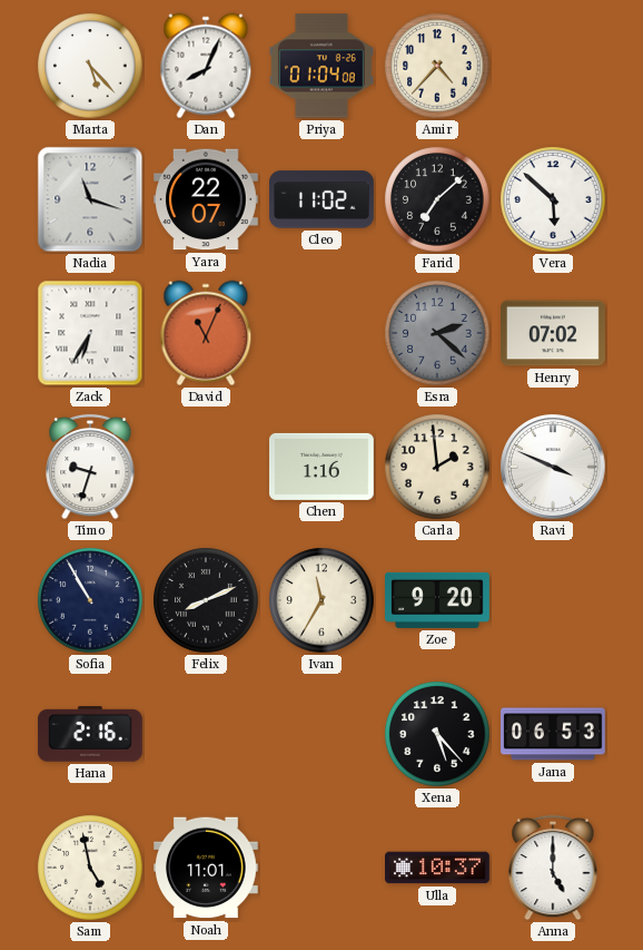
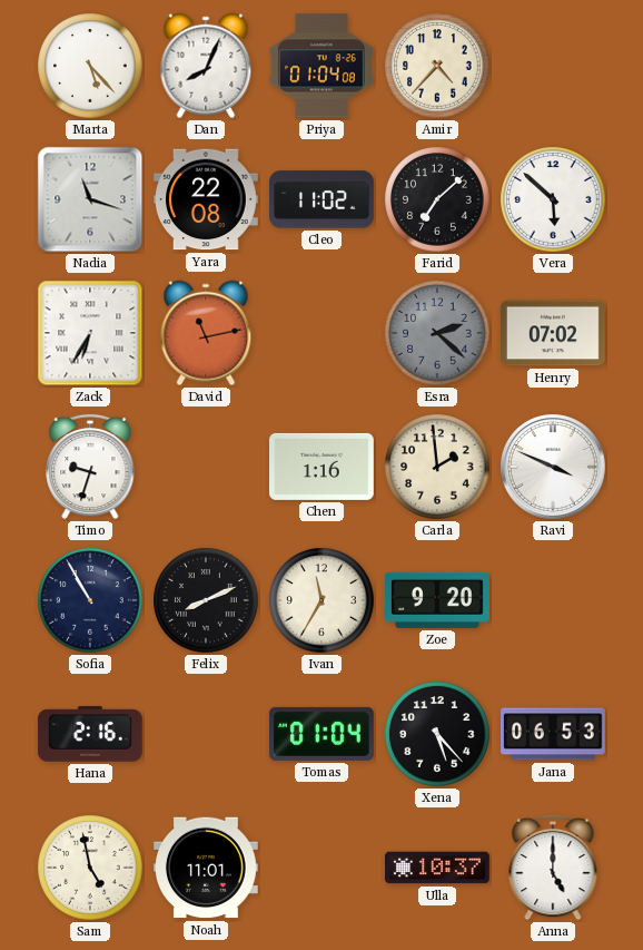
Yara: 22:07 -> 22:08 (207, 199)
David: 11:04 -> 11:13 (206, 333)
Tomas: none -> 01:04 (323, 734)
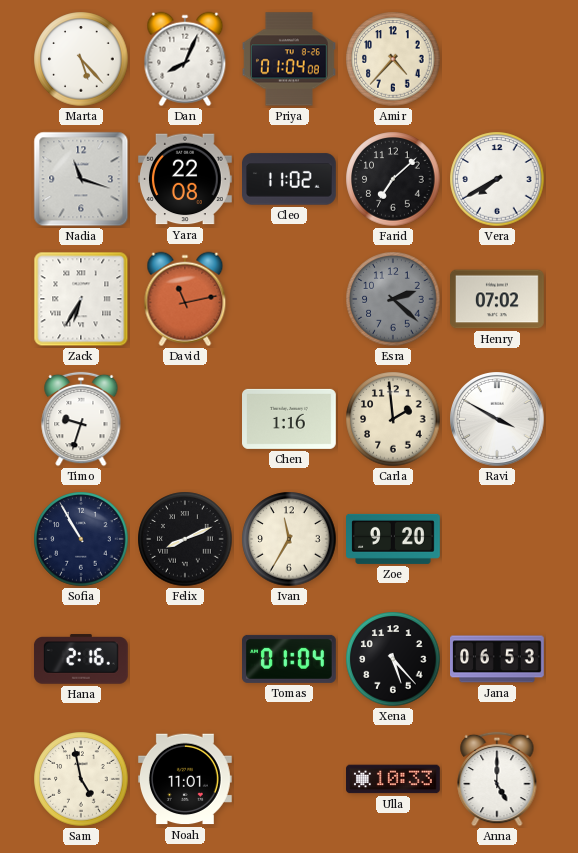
Vera: 5:52 -> 7:40 (497, 179)
Ravi: 3:49 -> 3:50 (498, 420)
Ulla: 10:37 -> 10:33 (394, 779)
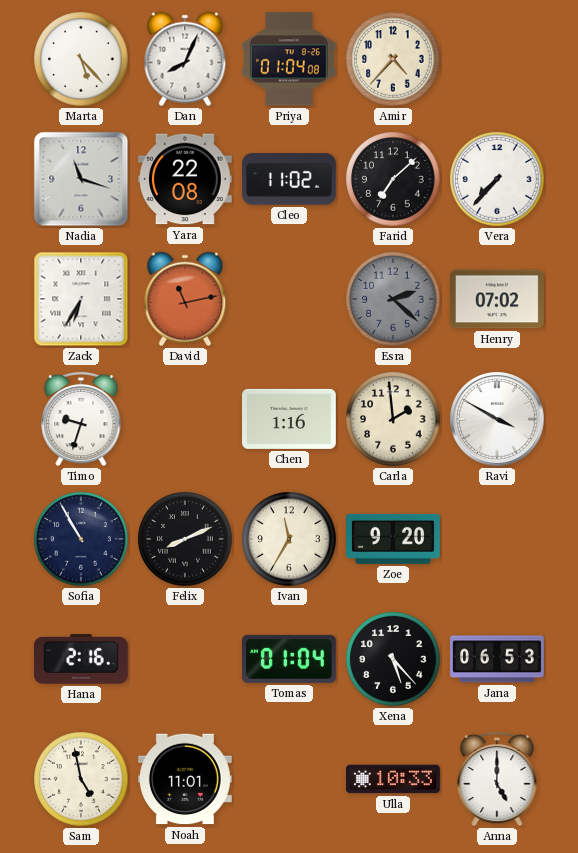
Vera: 7:40 -> 7:37 (497, 179)
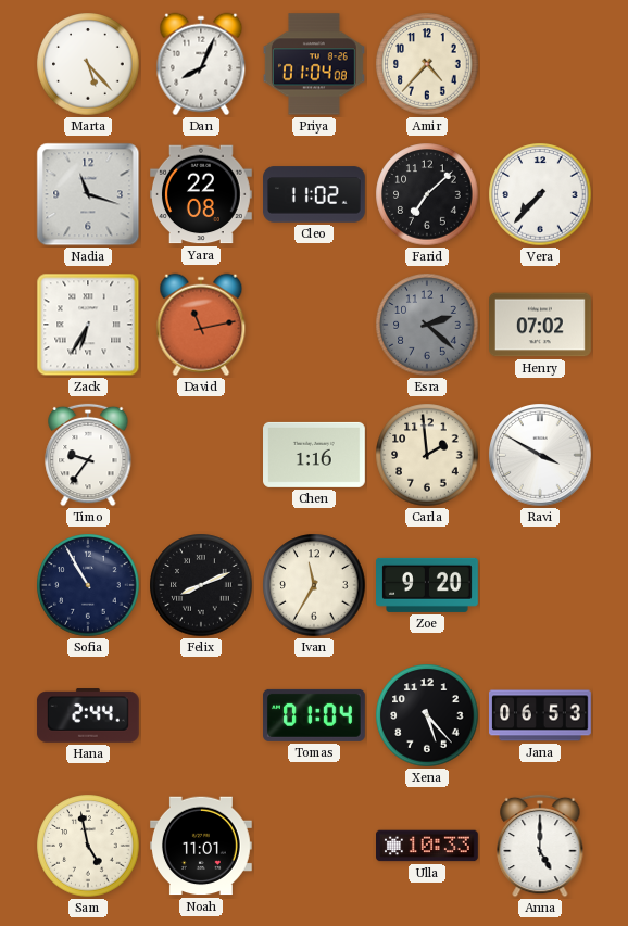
Timo: 9:33 -> 9:36 (88, 455)
Hana: 2:16 -> 2:44 (88, 715)
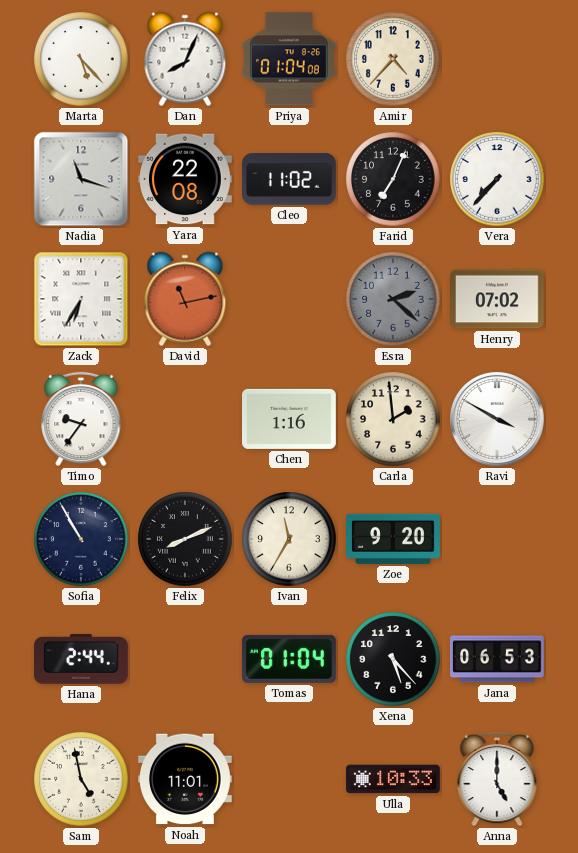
Farid: 7:08 -> 7:04 (393, 179)
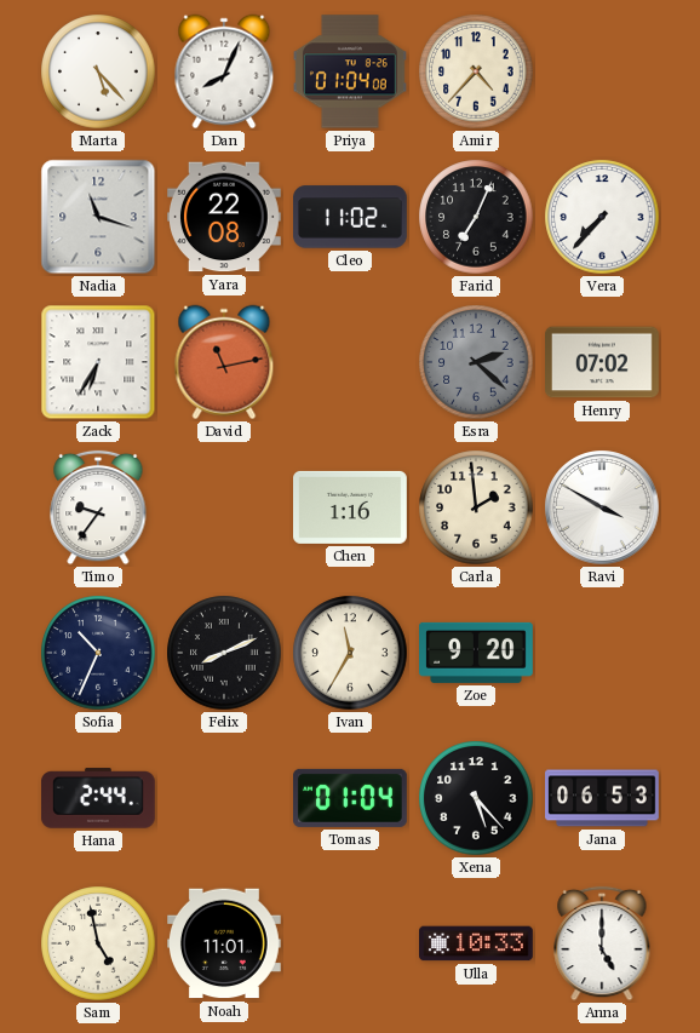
Sofia: 10:55 -> 10:34 (98, 653)
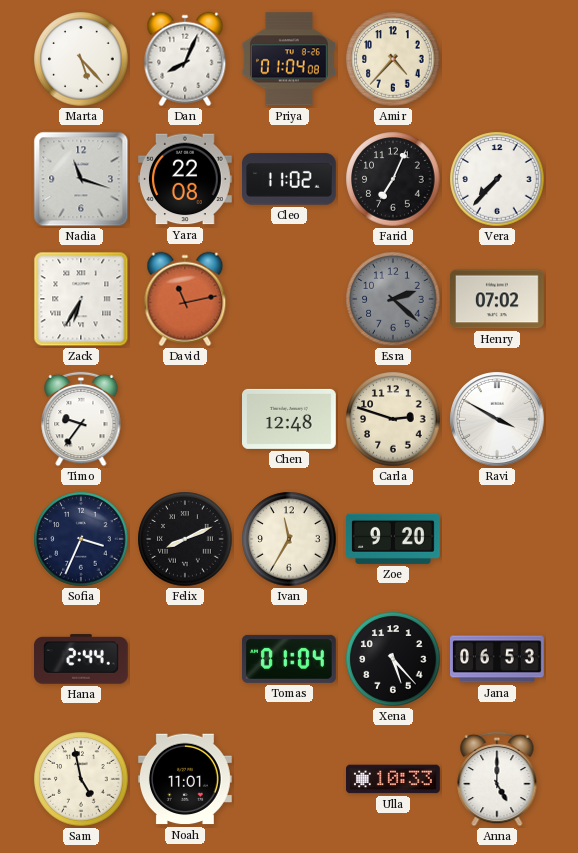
Chen: 1:16 -> 12:48 (290, 419)
Carla: 1:59 -> 2:48 (393, 419)
Sofia: 10:34 -> 3:34 (81, 539)
